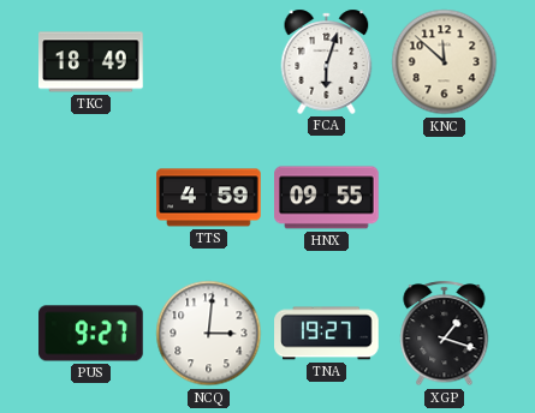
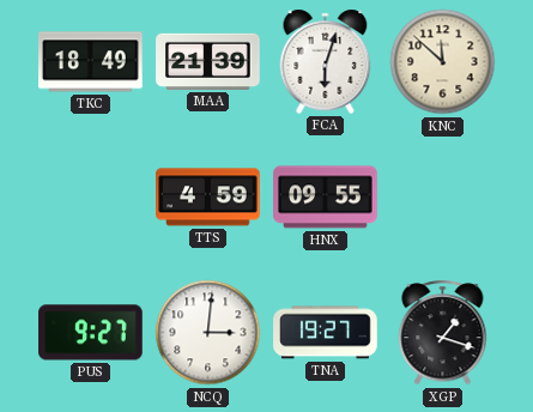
MAA: none -> 21:39 (208, 61)
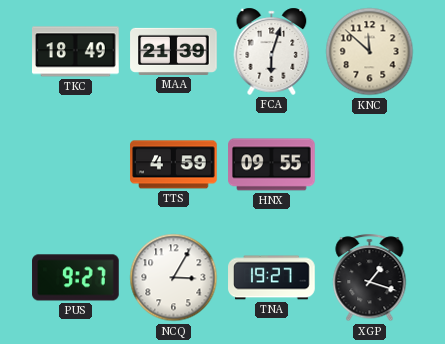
NCQ: 3:01 -> 3:05 (174, 278)
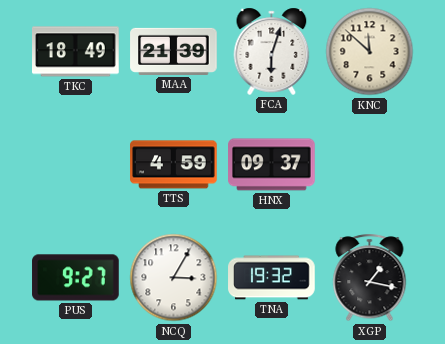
HNX: 09:55 -> 09:37 (272, 165)
TNA: 19:27 -> 19:32 (272, 278)
XGP: 1:18 -> 1:17 (370, 278)
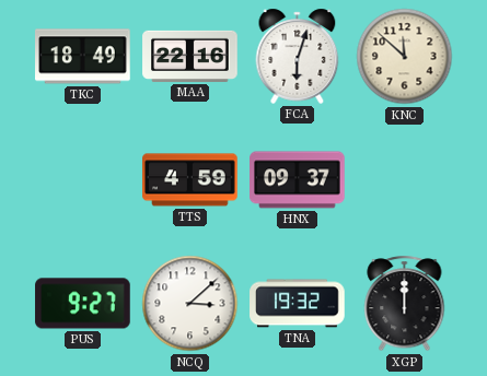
MAA: 21:39 -> 22:16 (190, 56)
NCQ: 3:05 -> 3:08 (190, 304)
XGP: 1:17 -> 12:00 (405, 304)
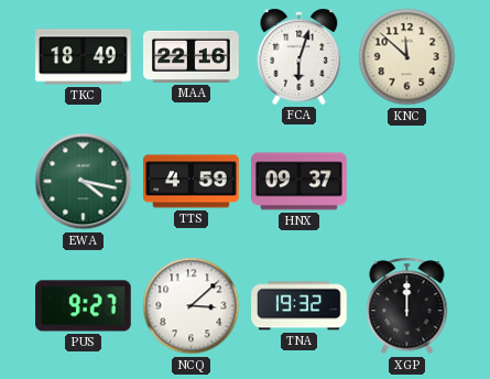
EWA: none -> 4:17 (84, 182)
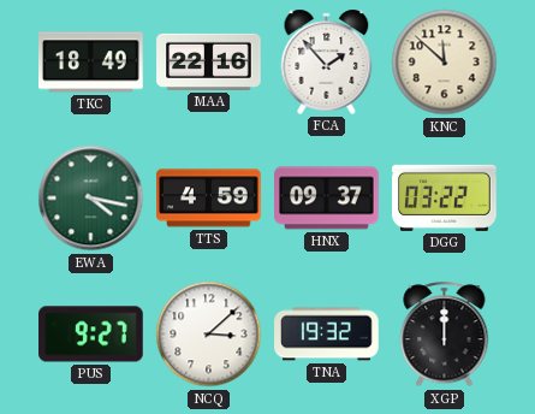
FCA: 6:03 -> 1:53 (327, 61)
DGG: none -> 03:22 (445, 197)
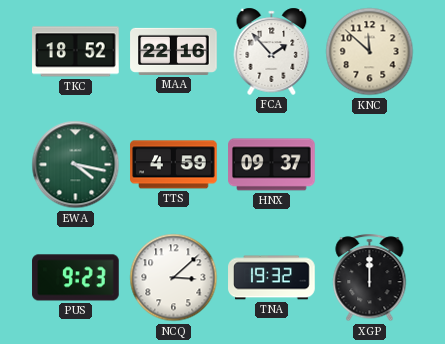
TKC: 18:49 -> 18:52 (76, 52)
DGG: 03:22 -> none (445, 197)
PUS: 9:27 -> 9:23 (76, 278)
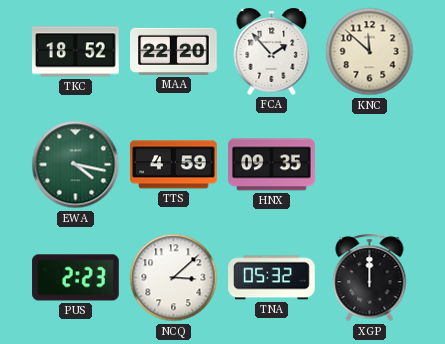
MAA: 22:16 -> 22:20 (174, 51)
HNX: 09:37 -> 09:35 (272, 165)
PUS: 9:23 -> 2:23 (76, 278)
TNA: 19:32 -> 05:32 (272, 278)
